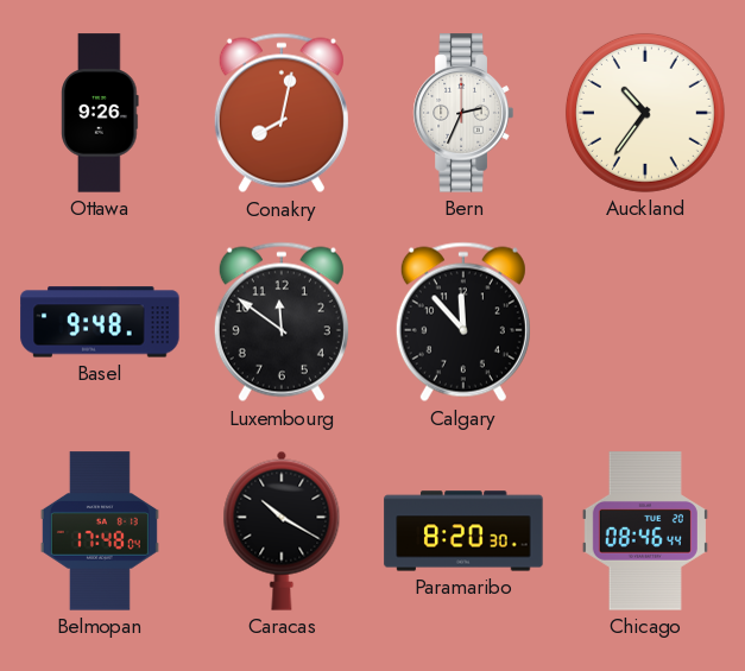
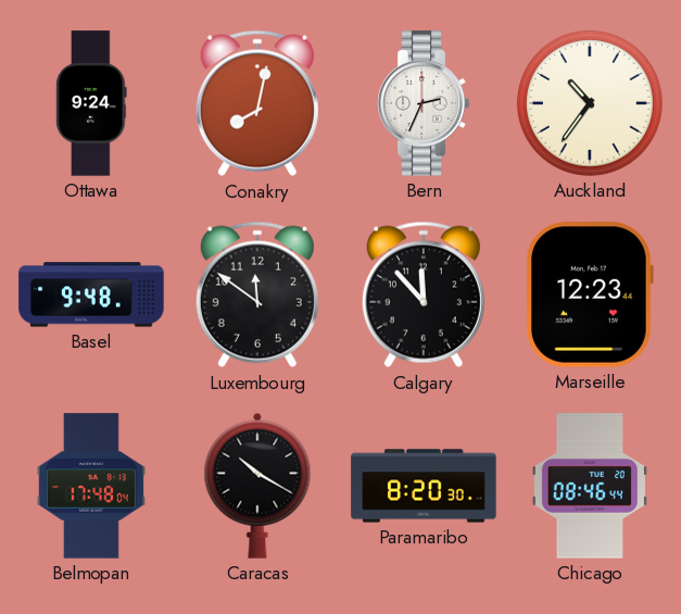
Ottawa: 9:26 -> 9:24 (91, 103)
Marseille: none -> 12:23 (590, 295)
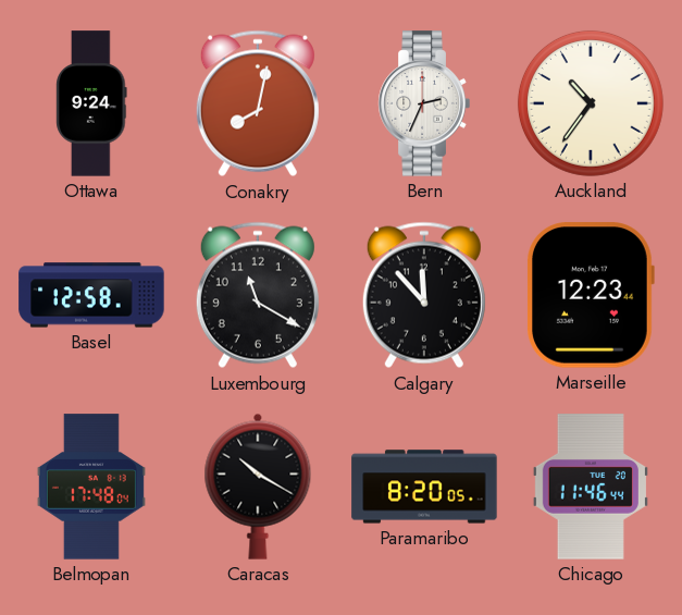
Basel: 9:48 -> 12:58 (91, 295)
Luxembourg: 11:51 -> 11:20 (258, 295)
Paramaribo: 8:20:30 -> 8:20:05 (424, 487)
Chicago: 08:46 -> 11:46 (591, 487)
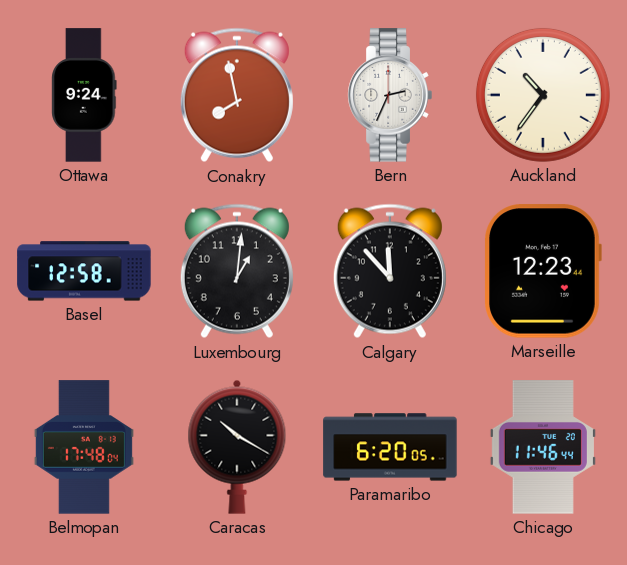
Conakry: 8:02 -> 7:58 (237, 95)
Luxembourg: 11:20 -> 1:01 (237, 271)
Paramaribo: 8:20 -> 6:20 (390, 447)
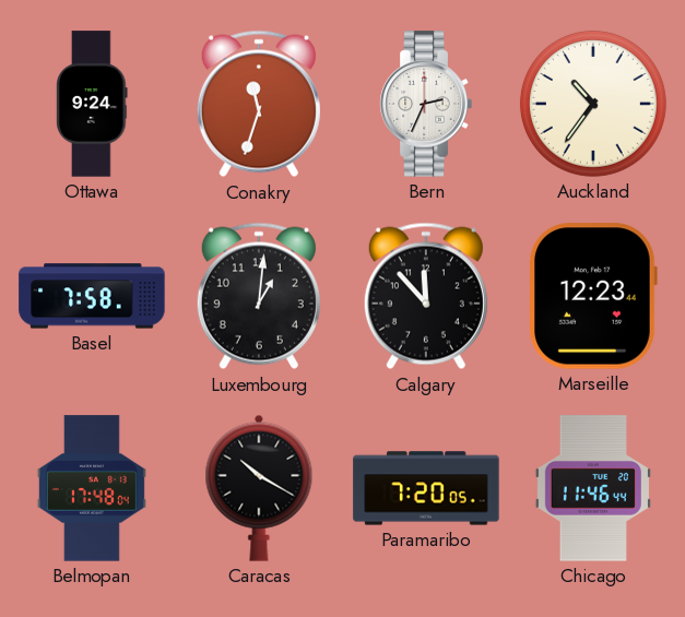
Conakry: 7:58 -> 11:33 (259, 104)
Basel: 12:58 -> 7:58 (92, 296)
Paramaribo: 6:20 -> 7:20 (426, 488)
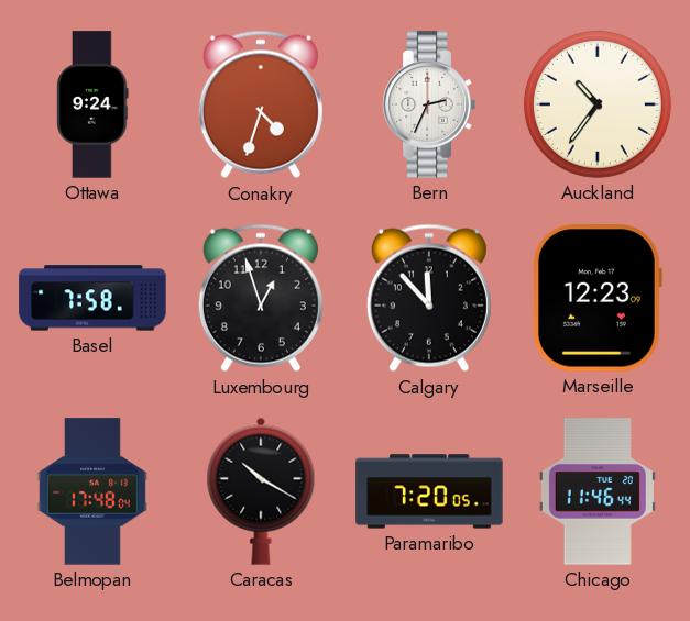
Conakry: 11:33 -> 4:33 (261, 104)
Luxembourg: 1:01 -> 12:57 (261, 298)
Marseille: 12:23:44 -> 12:23:09 (598, 298)
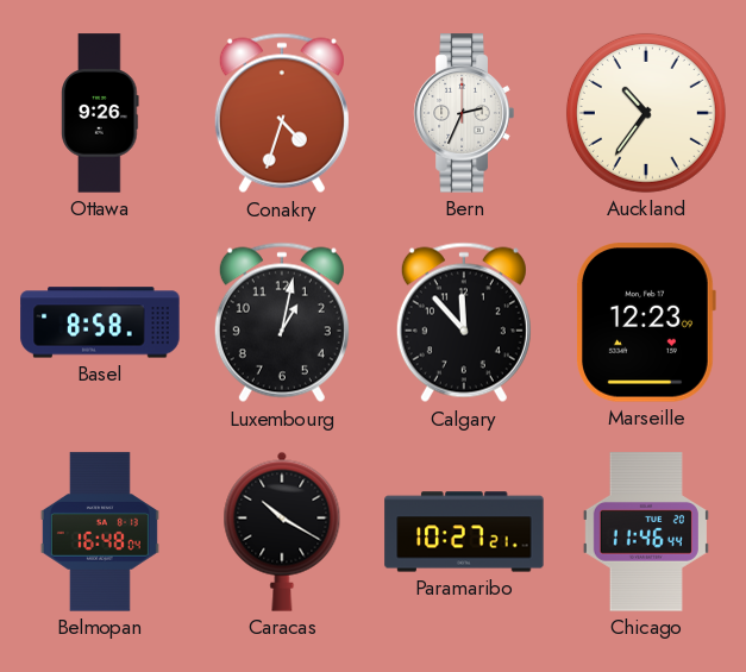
Ottawa: 9:24 -> 9:26 (100, 113)
Basel: 7:58 -> 8:58 (100, 322)
Luxembourg: 12:57 -> 1:02 (282, 322)
Belmopan: 17:48 -> 16:48 (100, 532)
Paramaribo: 7:20 -> 10:27 (464, 532)
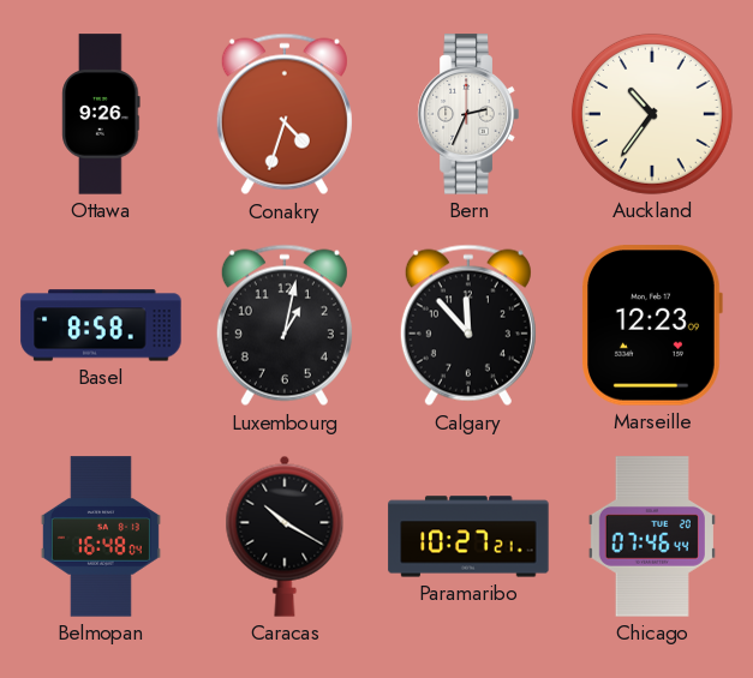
Chicago: 11:46 -> 07:46 (652, 536)
